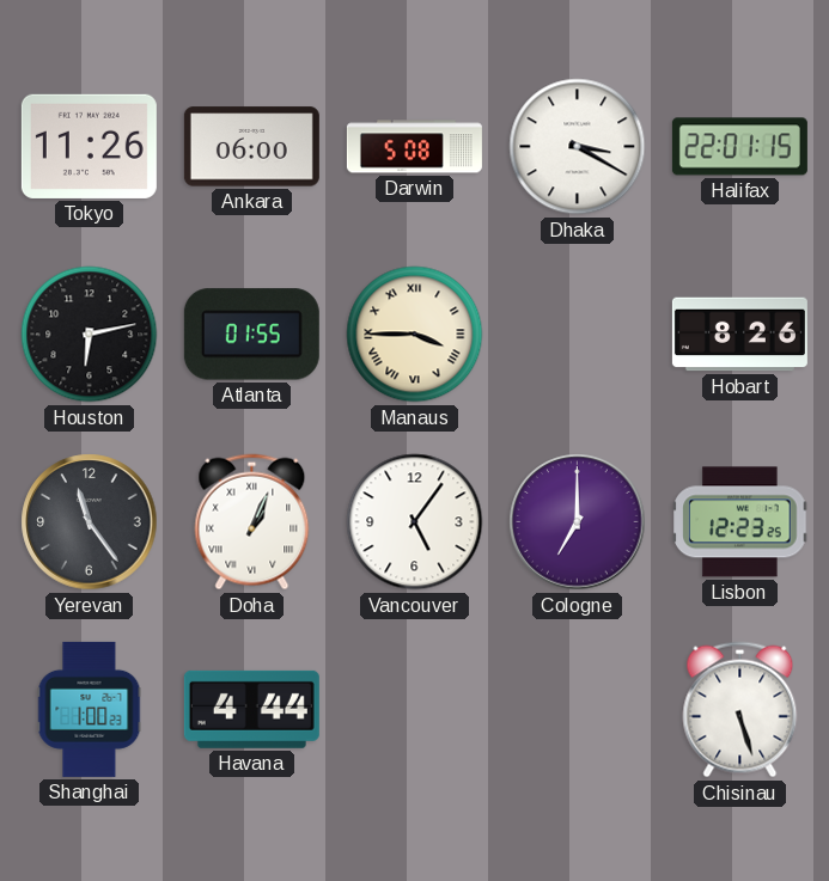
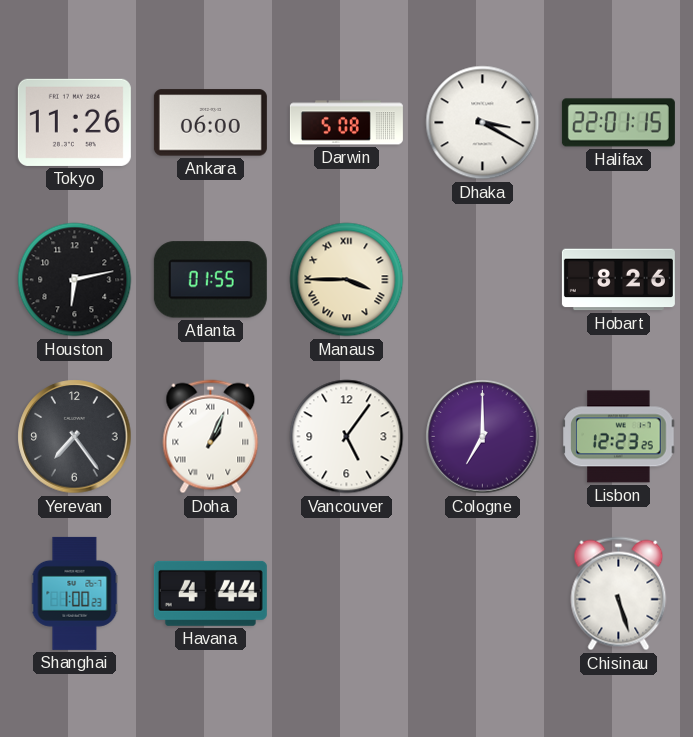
Yerevan: 11:24 -> 7:24 (75, 437)
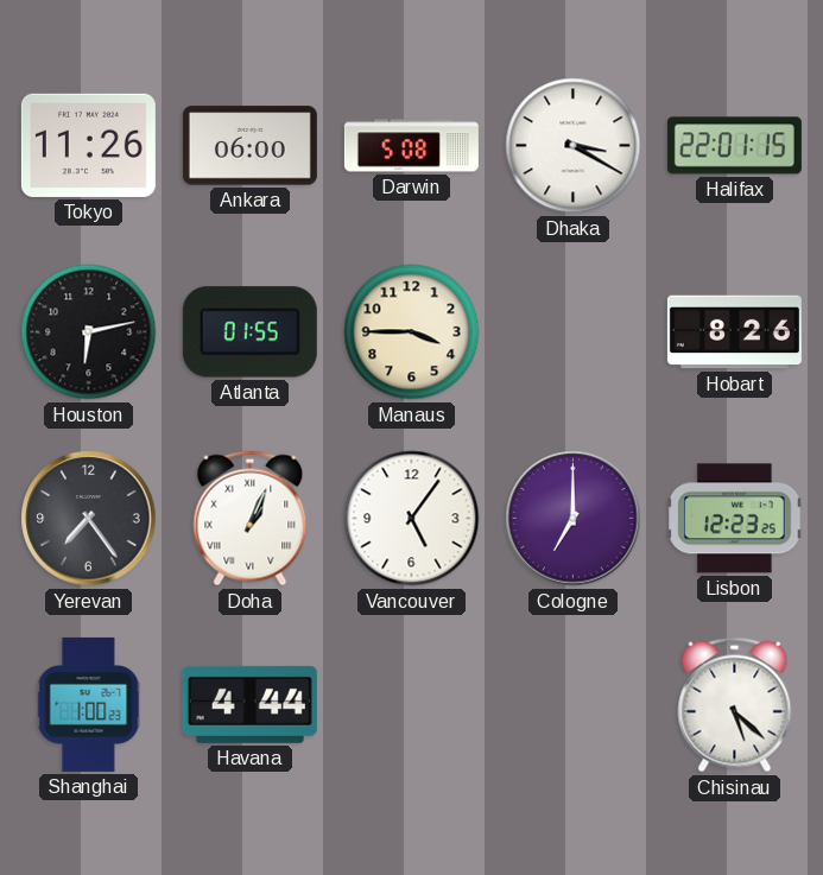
Manaus numerals: Roman -> Arabic (412, 332)
Chisinau: 5:27 -> 5:22 (735, 705)
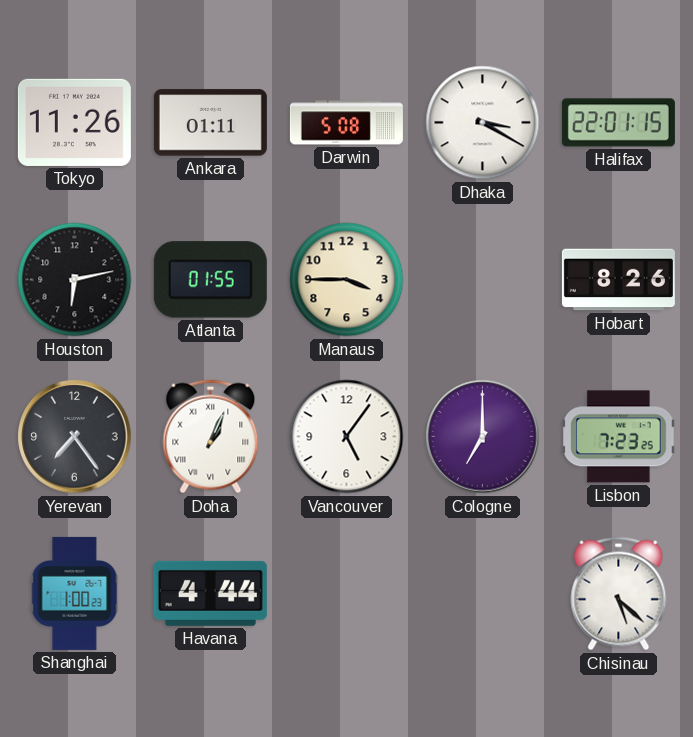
Ankara: 06:00 -> 01:11 (210, 123)
Lisbon: 12:23 -> 7:23 (619, 437)
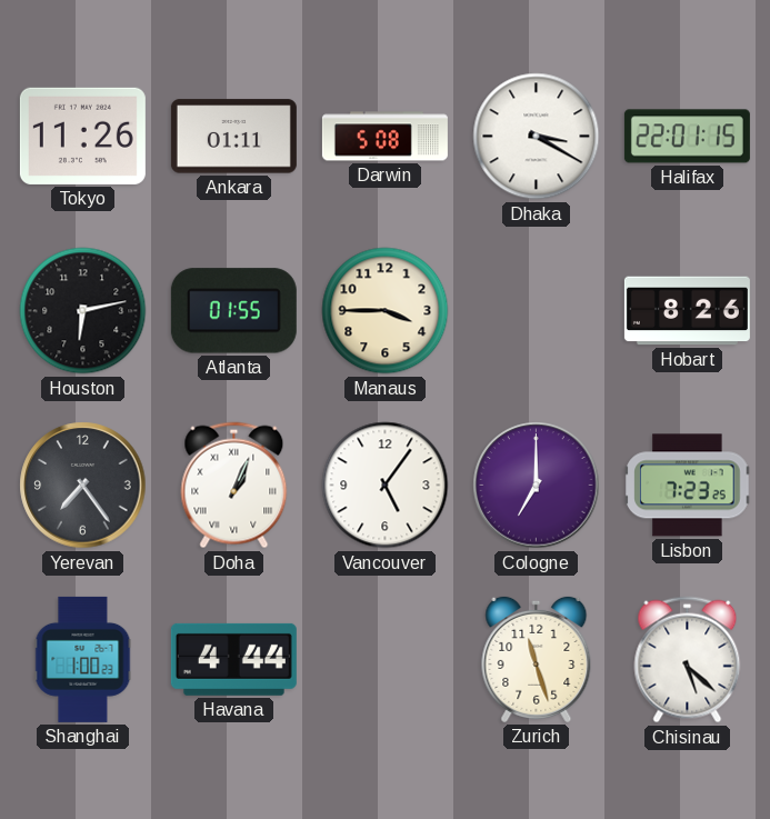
Zurich: none -> 11:27 (537, 659)
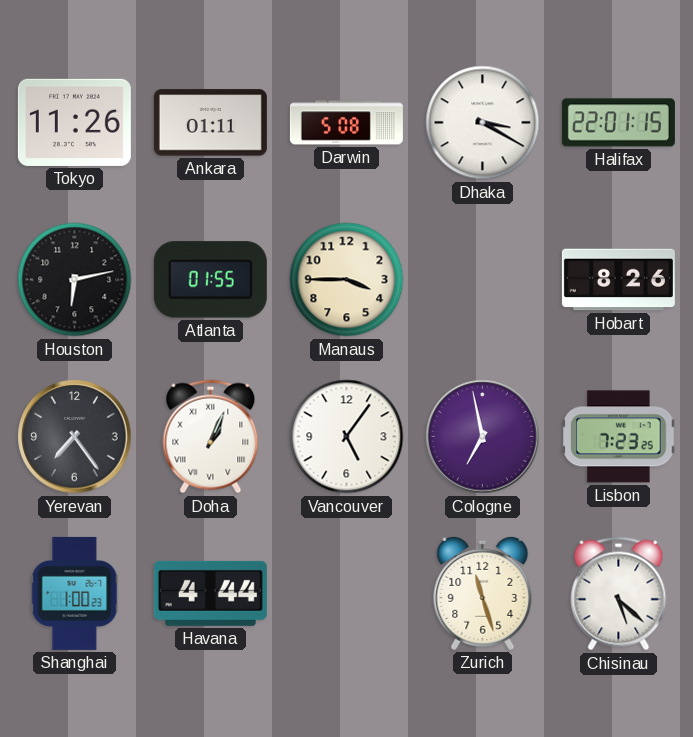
Cologne: 7:00 -> 6:58 (483, 437)
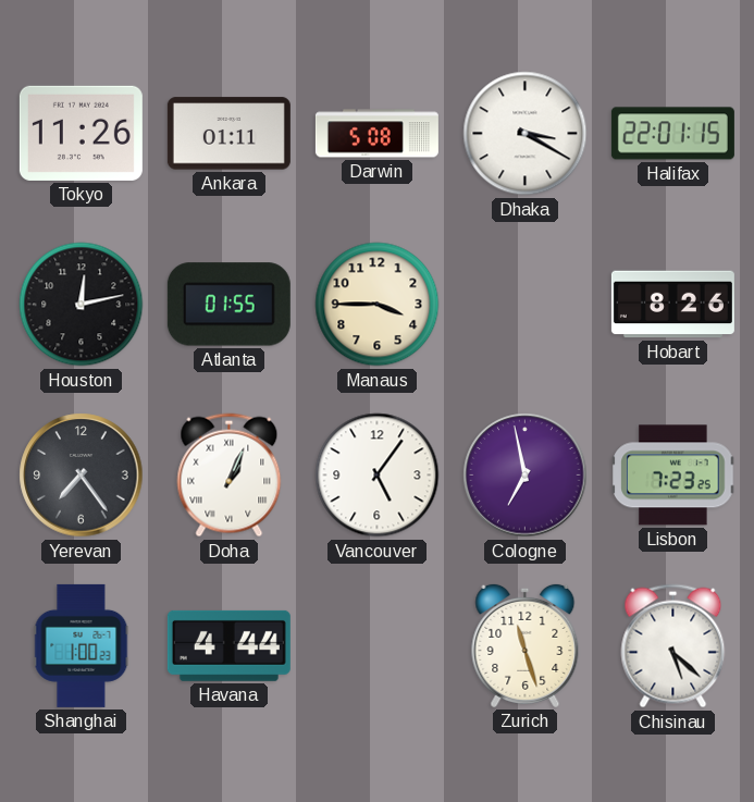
Houston: 6:13 -> 12:13 (82, 305)
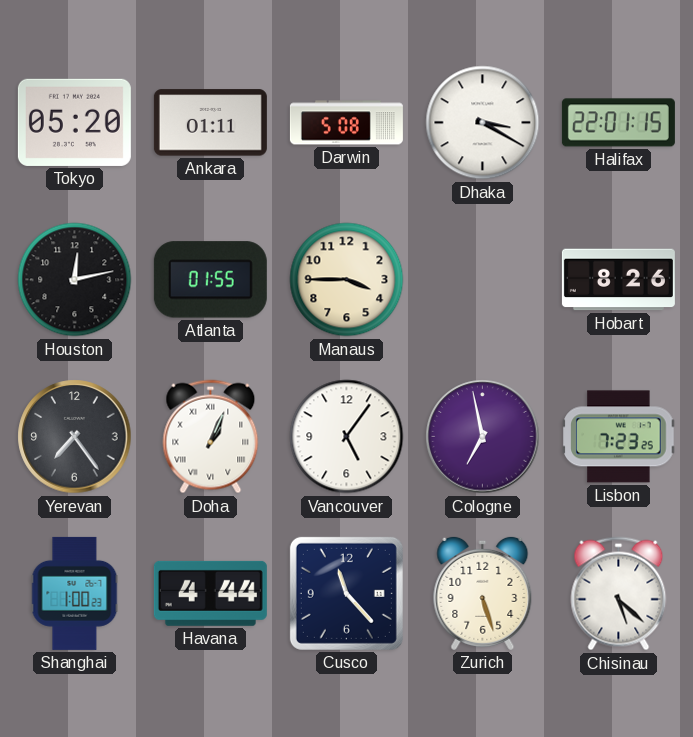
Tokyo: 11:26 -> 05:20 (74, 122)
Cusco: none -> 11:23 (346, 593)
Zurich: 11:27 -> 5:27 (483, 593)
